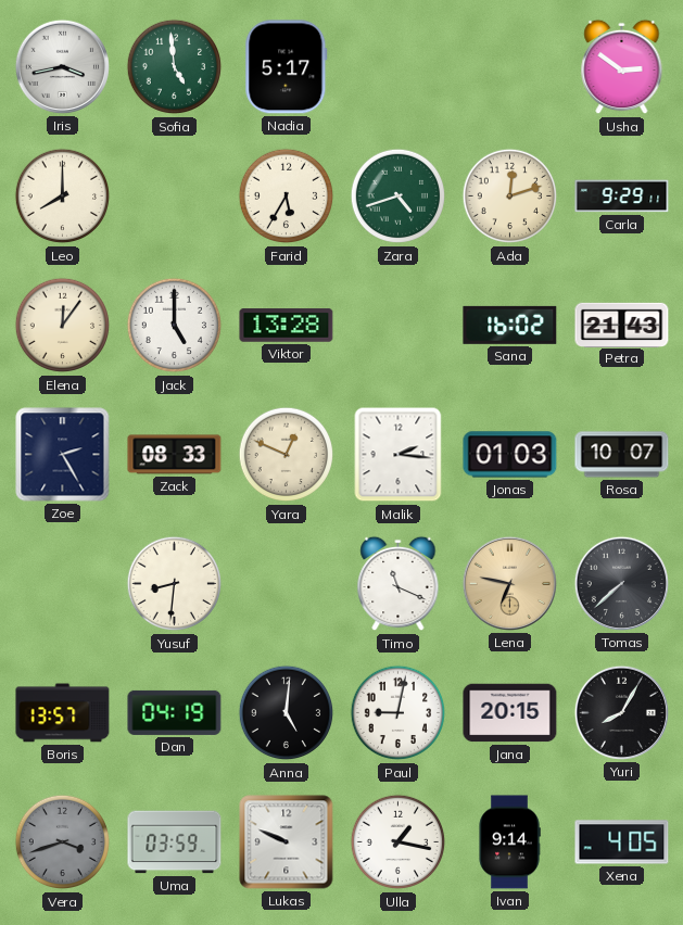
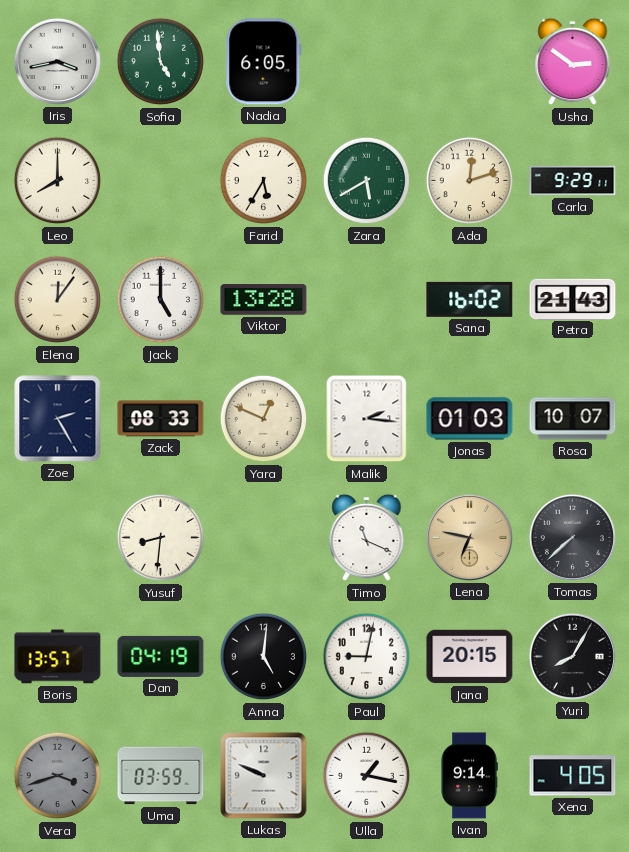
Nadia: 5:17 -> 6:05 (264, 62)
Zara: 4:42 -> 5:40 (367, 181)
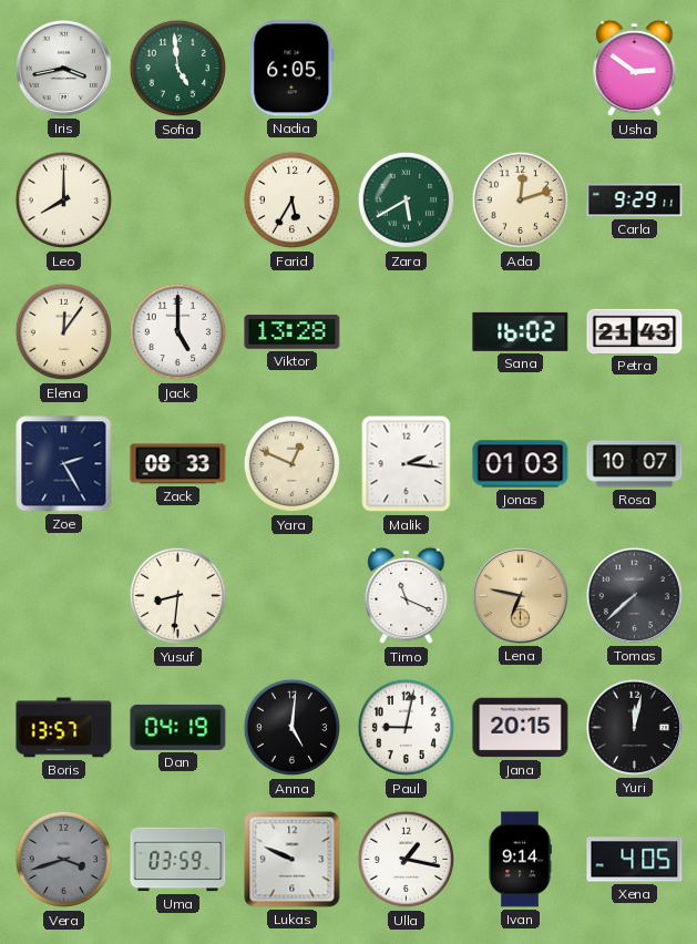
Yuri: 8:05 -> 12:02 (634, 727)
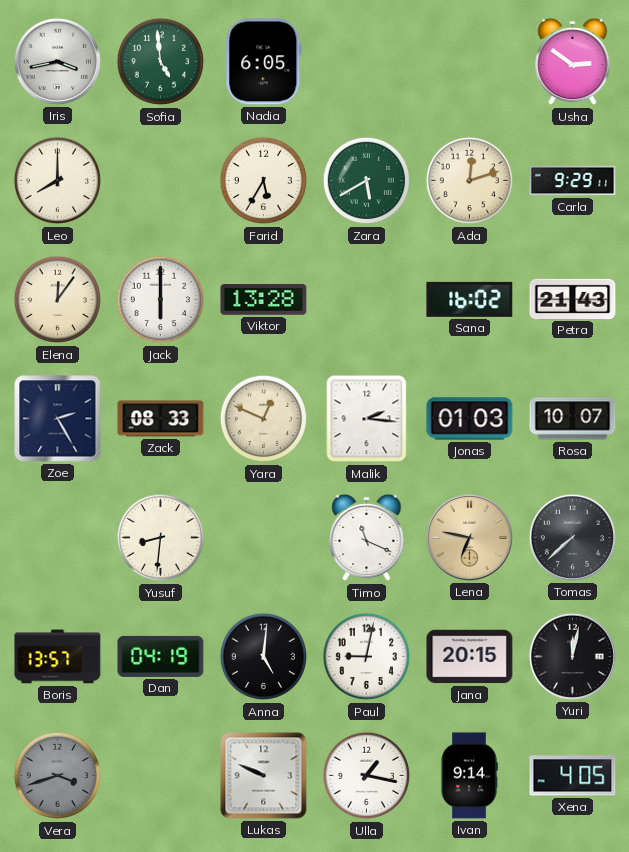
Jack: 5:00 -> 6:00 (161, 300)
Uma: 03:59 -> none (178, 860)
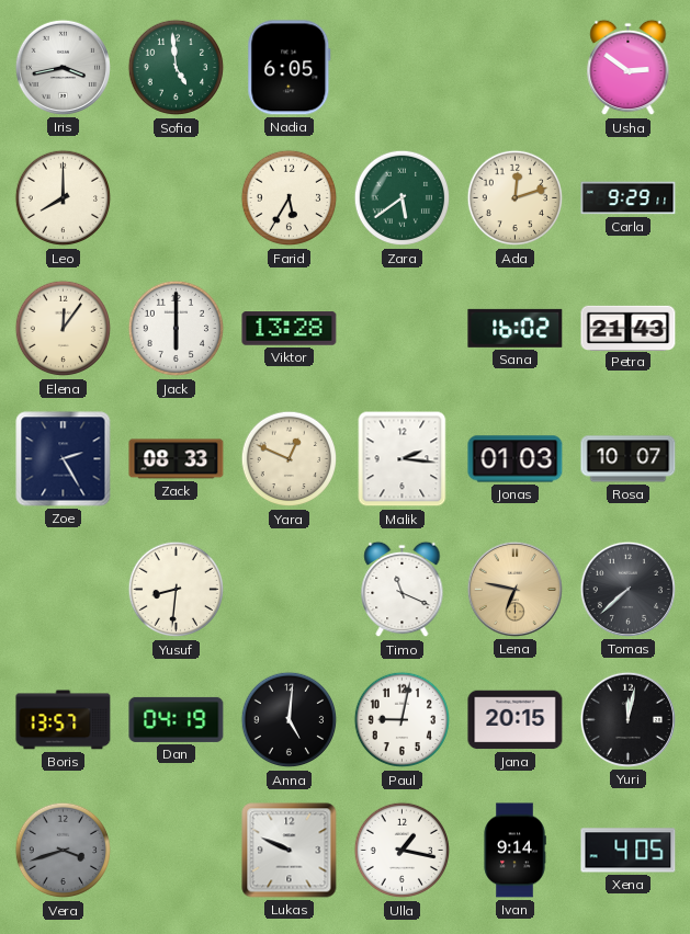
Zara: 5:40 -> 5:39 (403, 198)
